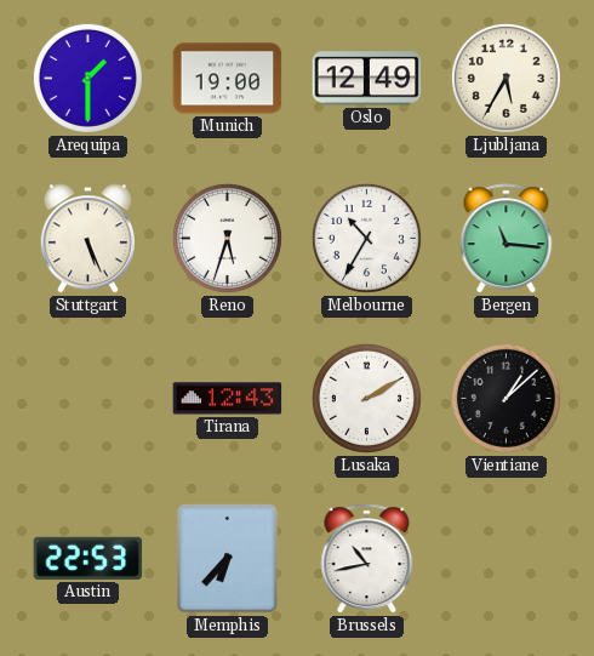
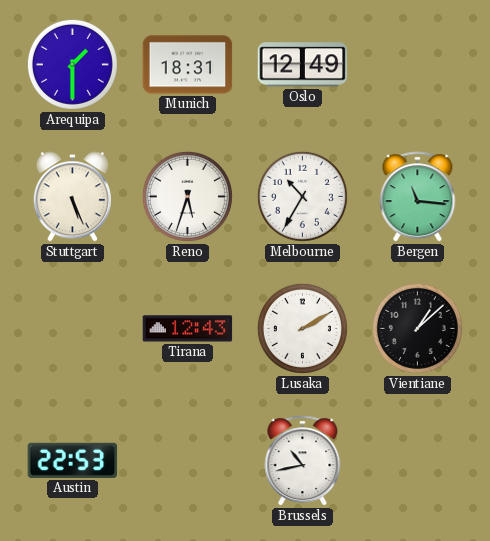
Munich: 19:00 -> 18:31 (188, 65)
Ljubljana: 5:35 -> none (506, 78)
Memphis: 6:37 -> none (228, 559)
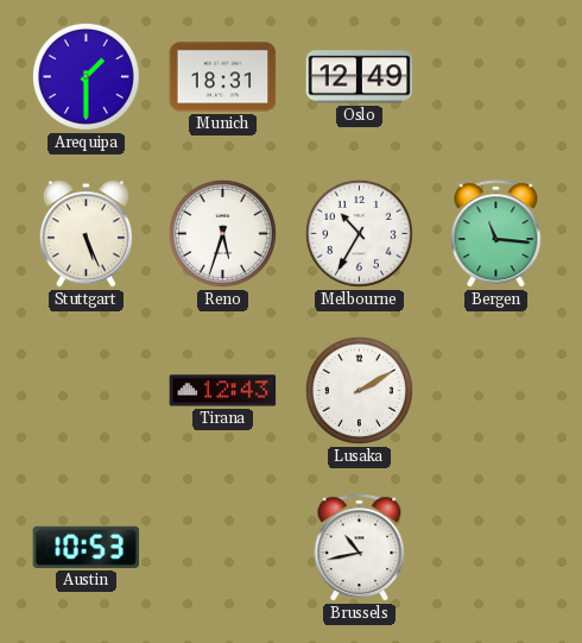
Vientiane: 1:08 -> none (417, 328)
Austin: 22:53 -> 10:53 (87, 547)
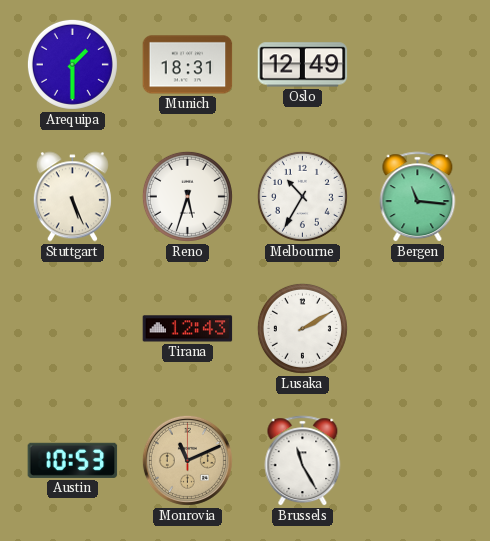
Monrovia: none -> 11:11 (187, 460)
Brussels: 10:43 -> 11:25 (303, 461)
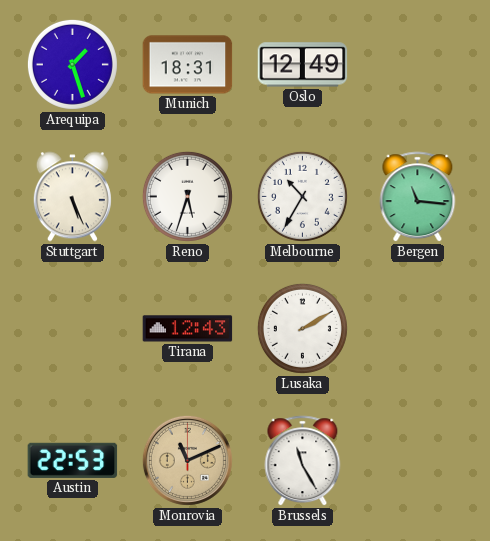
Arequipa: 1:30 -> 1:27 (72, 64)
Austin: 10:53 -> 22:53 (73, 460)
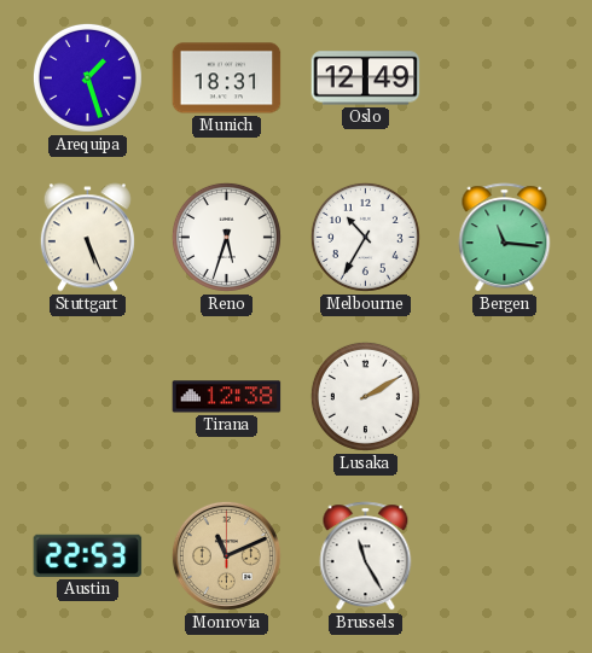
Tirana: 12:43 -> 12:38 (227, 397)
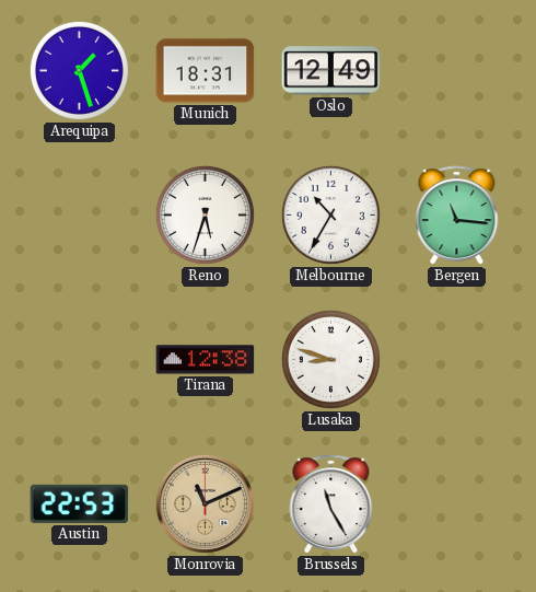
Stuttgart: 5:26 -> none (87, 238)
Lusaka: 2:10 -> 8:48 (330, 359)
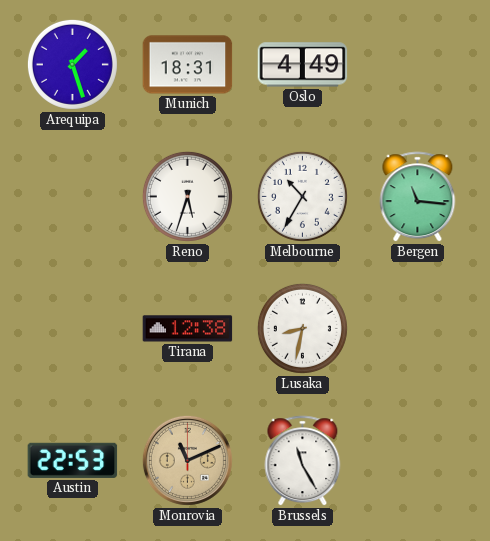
Oslo: 12:49 -> 4:49 (303, 65)
Lusaka: 8:48 -> 8:32 (302, 328)
